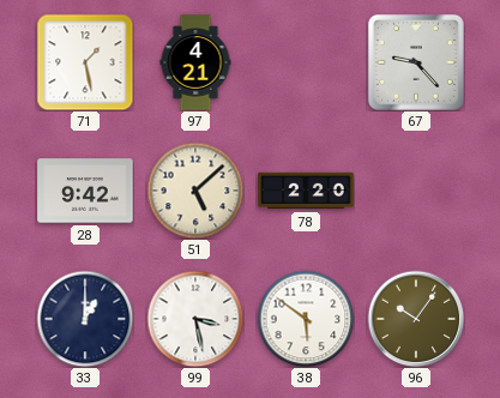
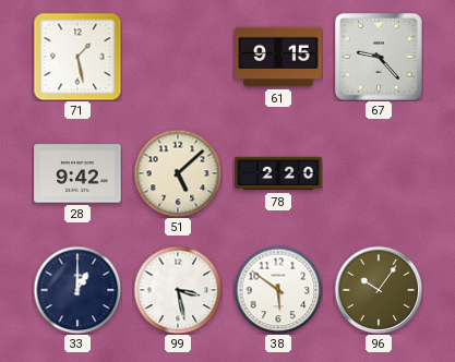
97: 4:21 -> none (195, 62)
61: none -> 9:15 (278, 57)
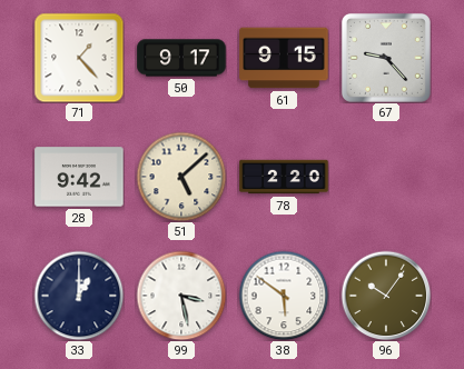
71: 1:28 -> 1:23 (79, 58)
50: none -> 9:17 (181, 58)
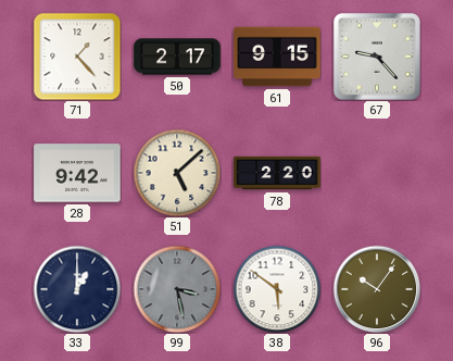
50: 9:17 -> 2:17 (177, 57)
99 dial: white -> grey (177, 289)
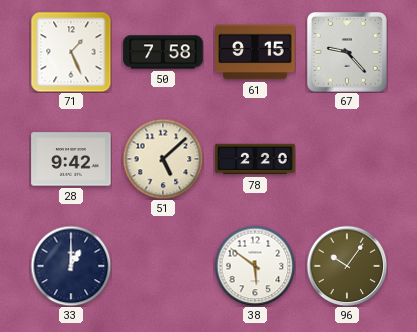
71: 1:23 -> 1:26 (71, 52)
50: 2:17 -> 7:58 (163, 52)
99: 3:28 -> none (177, 289)
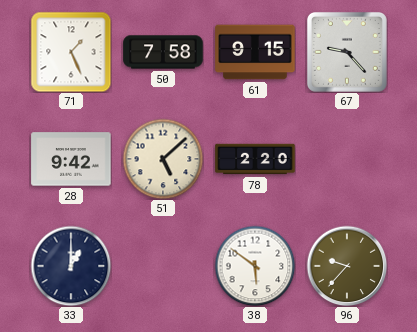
96: 10:06 -> 9:37 (347, 266)
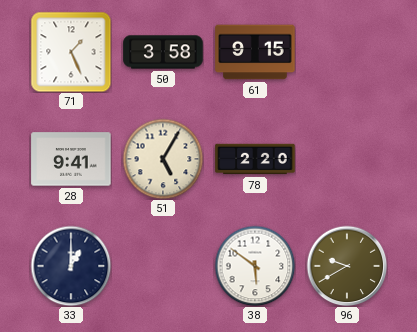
50: 7:58 -> 3:58 (163, 52)
67: 9:23 -> none (347, 52)
28: 9:42 -> 9:41 (71, 159)
51: 5:08 -> 5:05 (163, 159)
96: 9:37 -> 9:40 (347, 266)
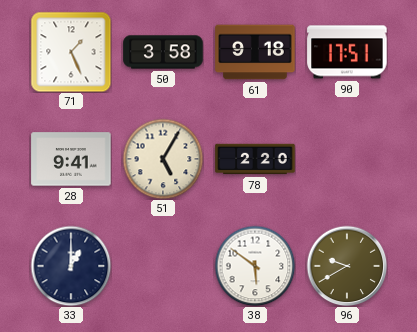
61: 9:15 -> 9:18 (255, 52)
90: none -> 17:51 (347, 52)
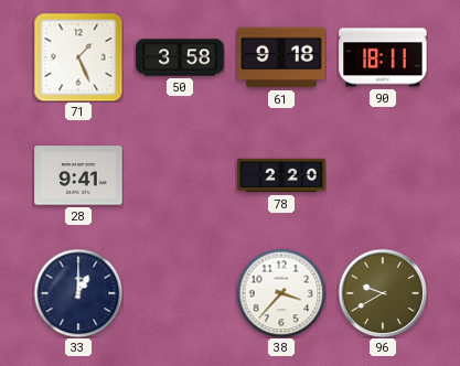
90: 17:51 -> 18:11 (383, 57)
51: 5:05 -> none (163, 159)
38: 5:51 -> 3:37 (281, 293)
